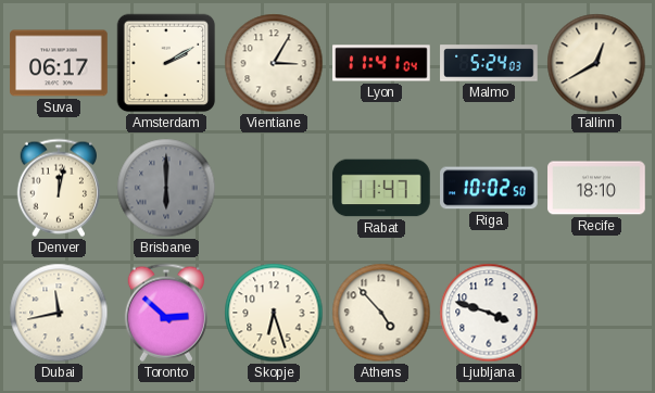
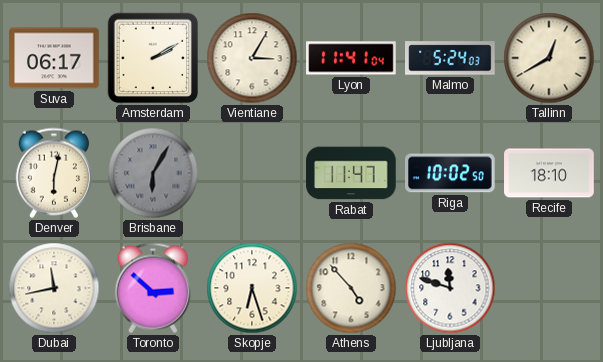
Denver: 12:02 -> 6:02 (53, 173)
Brisbane: 6:00 -> 6:05 (153, 173)
Ljubljana: 3:48 -> 11:48 (450, 288)
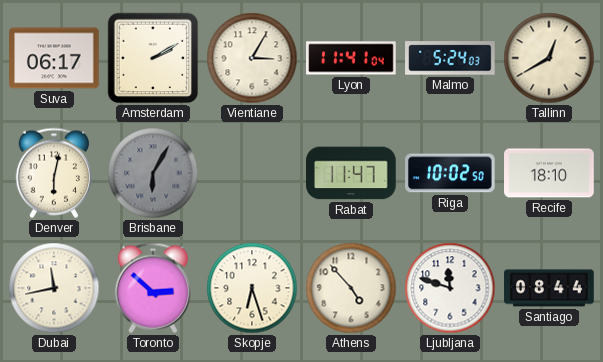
Santiago: none -> 08:44 (549, 288)
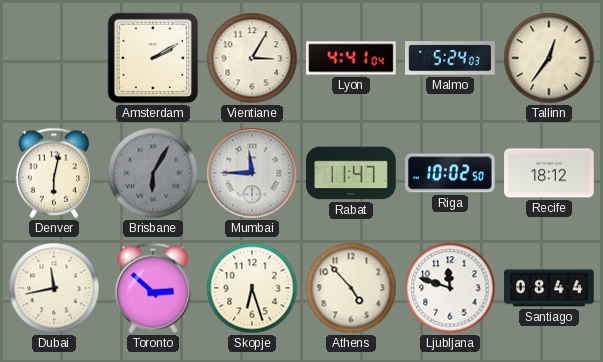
Suva: 06:17 -> none (54, 58)
Lyon: 11:41 -> 4:41 (351, 58)
Tallinn: 12:40 -> 12:36 (549, 58)
Mumbai: none -> 11:45 (252, 173)
Recife: 18:10 -> 18:12 (549, 173)
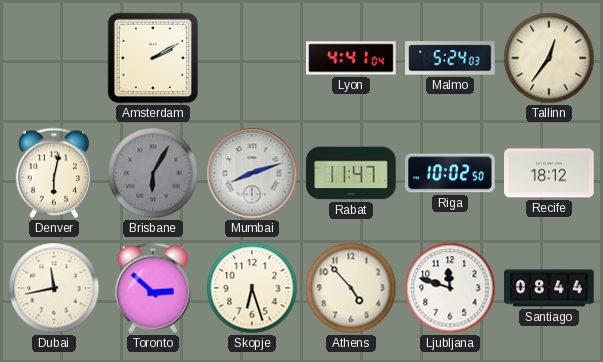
Vientiane: 3:05 -> none (252, 58)
Mumbai: 11:45 -> 8:12 (252, 173)
